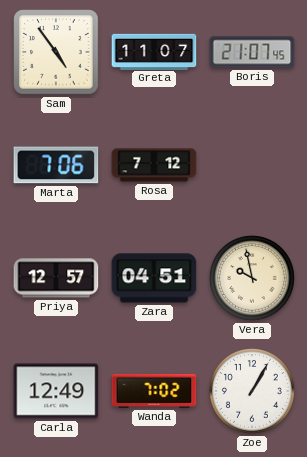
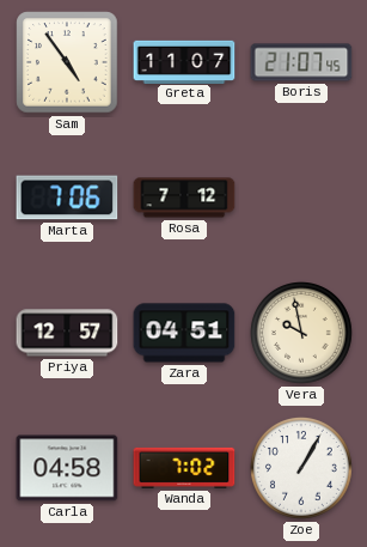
Carla: 12:49 -> 04:58 (67, 468)
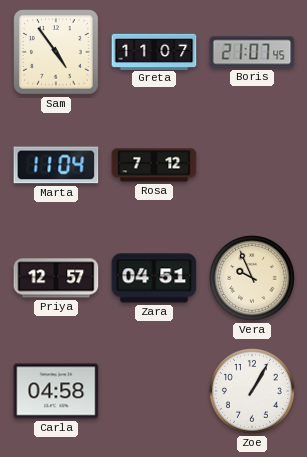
Marta: 7:06 -> 11:04 (56, 165)
Vera: 9:58 -> 9:56 (253, 279)
Wanda: 7:02 -> none (184, 468)
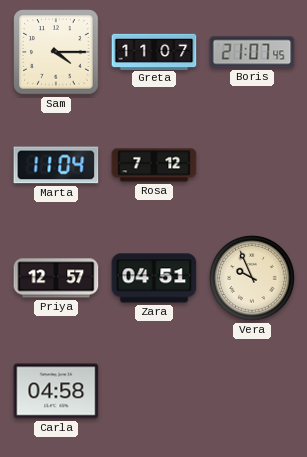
Sam: 4:54 -> 4:15 (56, 52)
Zoe: 1:05 -> none (253, 392)
